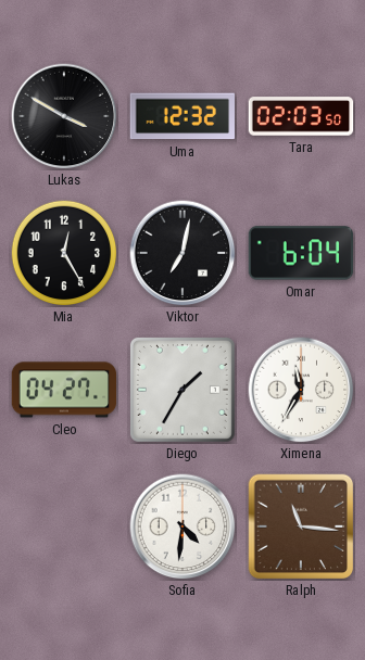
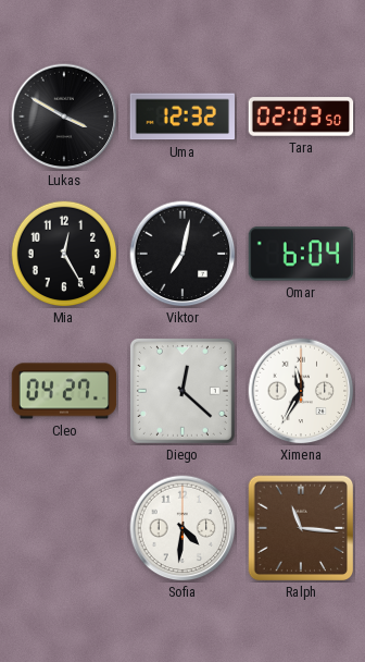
Diego: 1:35 -> 12:22 (182, 391)
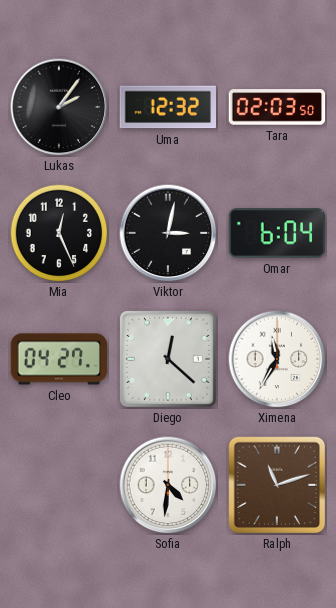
Lukas: 3:50 -> 2:06 (59, 107)
Mia: 12:25 -> 12:26 (59, 233)
Viktor: 7:02 -> 3:02 (168, 233)
Ralph: 11:16 -> 11:12 (277, 485)
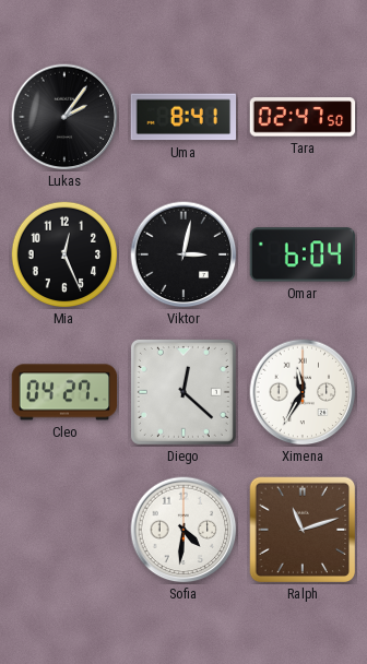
Uma: 12:32 -> 8:41 (182, 117)
Tara: 02:03 -> 02:47 (303, 117)
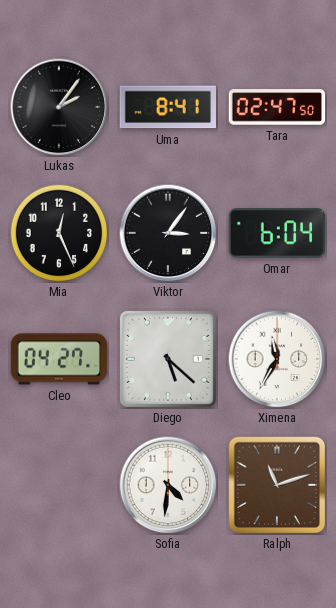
Viktor: 3:02 -> 3:06 (168, 233)
Diego: 12:22 -> 5:22 (168, 359)
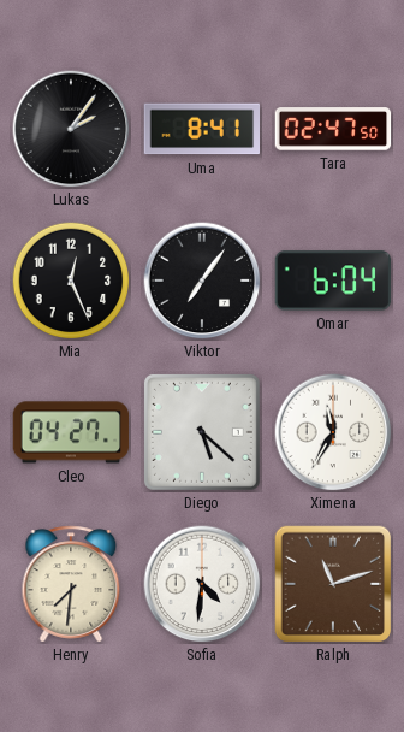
Viktor: 3:06 -> 7:06 (202, 281)
Henry: none -> 7:31 (71, 584)
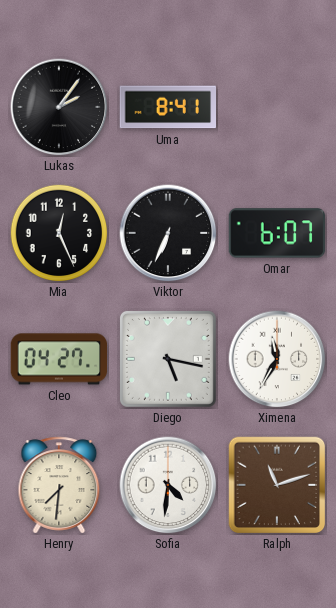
Tara: 02:47 -> none (333, 129)
Viktor: 7:06 -> 6:34 (168, 233)
Omar: 6:04 -> 6:07 (277, 233)
Diego: 5:22 -> 5:17 (168, 359)
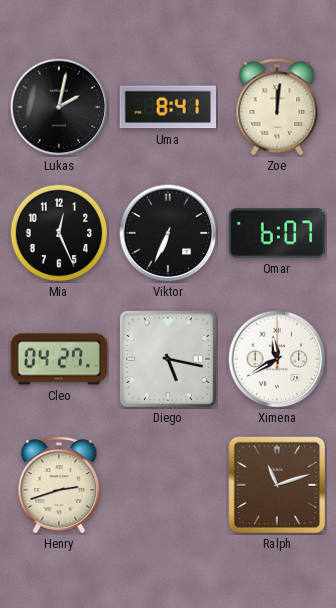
Lukas: 2:06 -> 2:02 (59, 107)
Zoe: none -> 12:01 (277, 107)
Ximena: 11:35 -> 11:40 (277, 359)
Henry: 7:31 -> 2:42 (59, 485)
Sofia: 4:31 -> none (168, 485)
